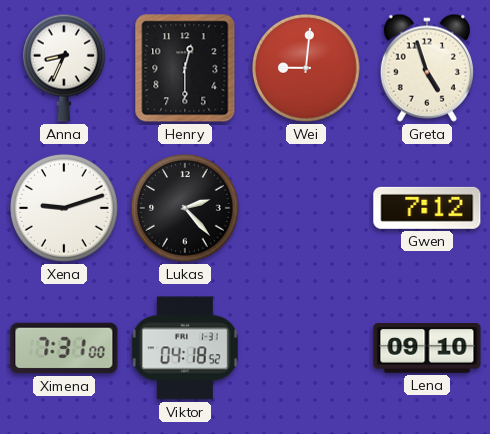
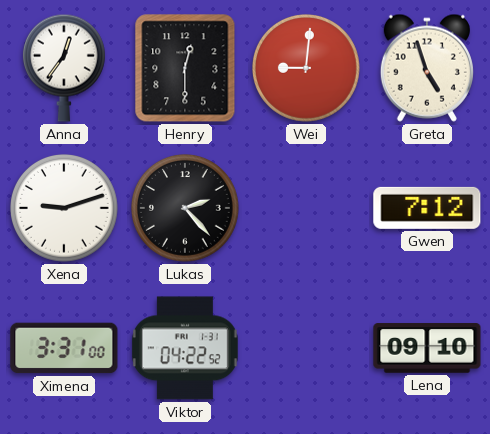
Anna: 8:34 -> 12:36 (64, 68)
Ximena: 7:31 -> 3:31 (64, 348)
Viktor: 04:18 -> 04:22 (185, 348)
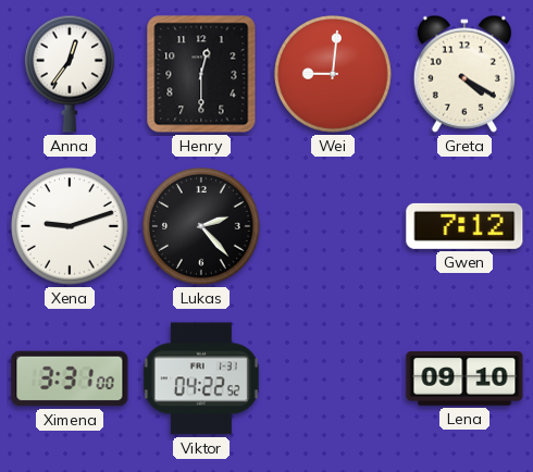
Greta: 4:57 -> 4:20 (464, 74)
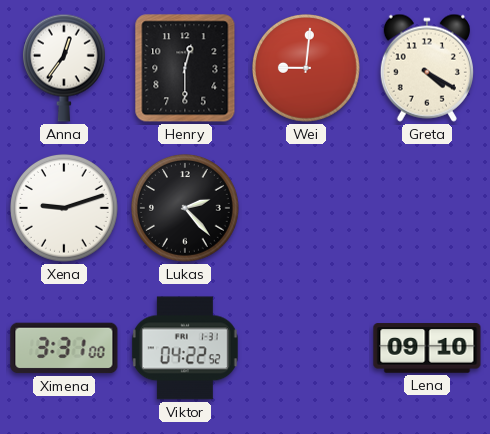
Gwen: 7:12 -> none (464, 226)
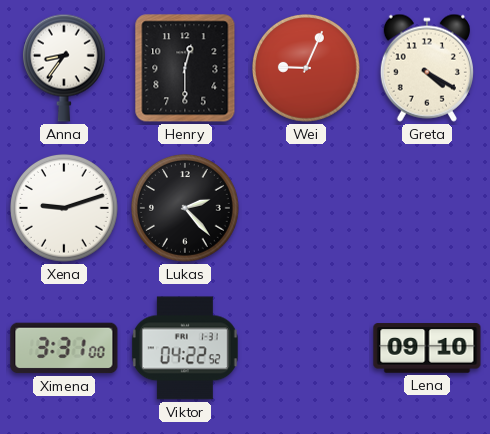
Anna: 12:36 -> 8:36 (64, 68)
Wei: 9:01 -> 9:04 (307, 69)
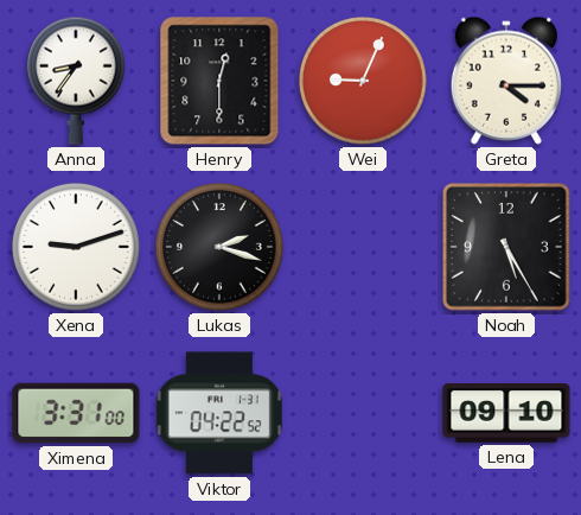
Greta: 4:20 -> 4:15 (506, 81)
Lukas: 2:23 -> 2:18 (221, 248)
Noah: none -> 5:25 (507, 247)
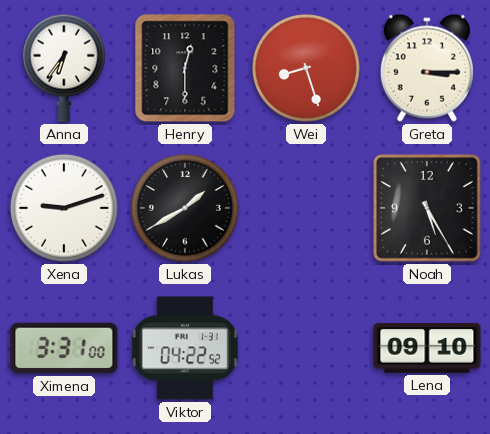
Anna: 8:36 -> 6:36 (64, 68)
Wei: 9:04 -> 8:27 (307, 69)
Greta: 4:15 -> 3:15 (427, 68)
Lukas: 2:18 -> 1:40 (186, 209)
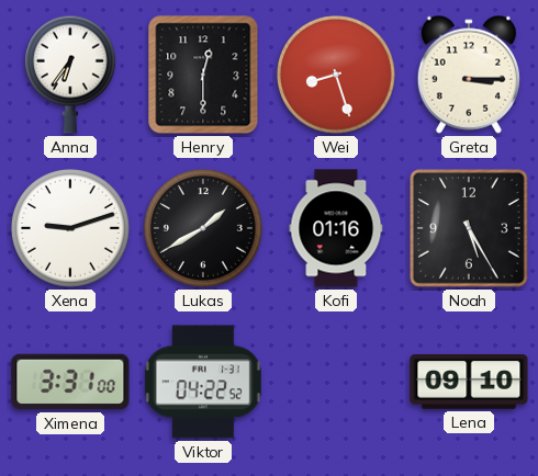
Kofi: none -> 01:16 (336, 228)
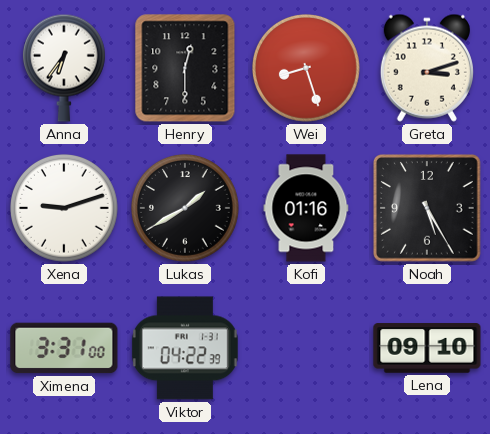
Greta: 3:15 -> 3:12 (427, 68)
Viktor: 04:22:52 -> 04:22:39 (185, 348)
